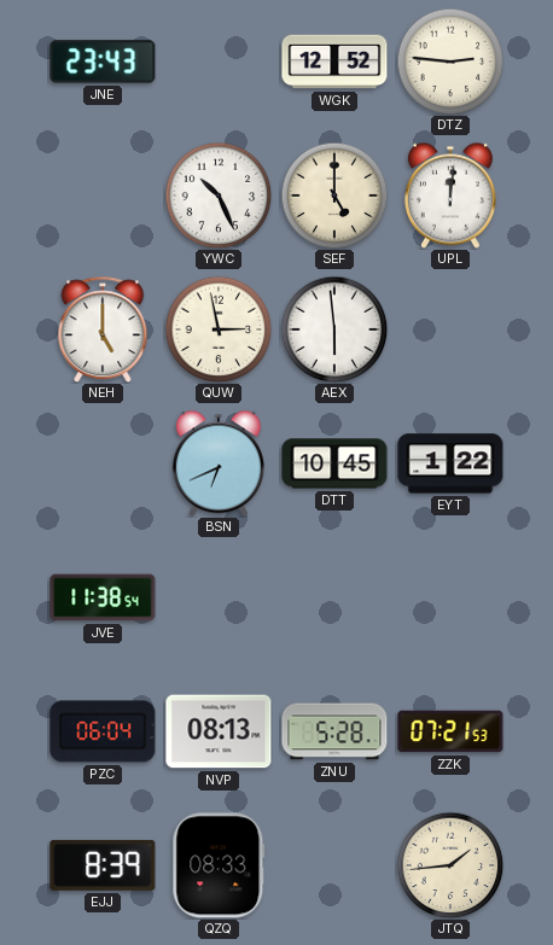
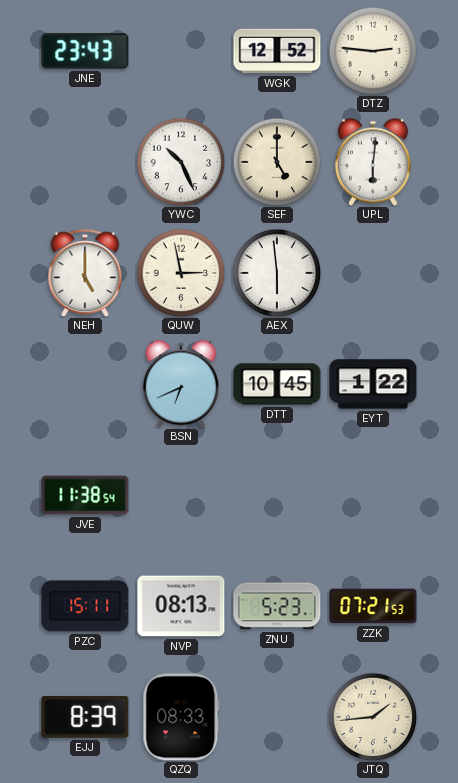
UPL: 12:01 -> 6:01 (373, 162)
PZC: 06:04 -> 15:11 (85, 606)
ZNU: 5:28 -> 5:23 (277, 606)
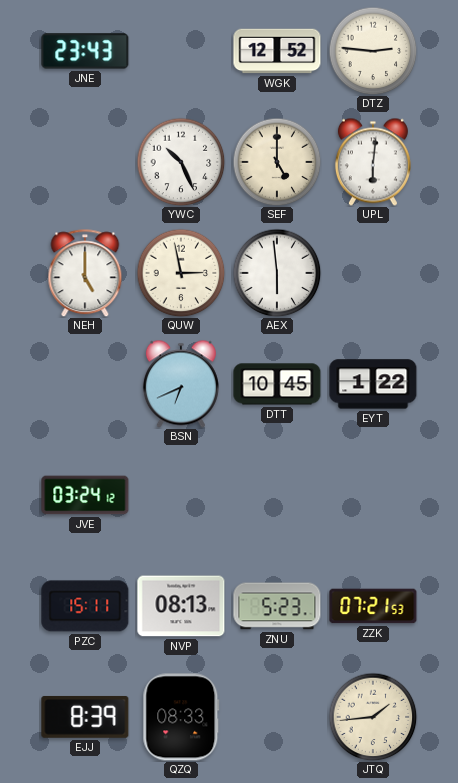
JVE: 11:38 -> 03:24 (85, 495)
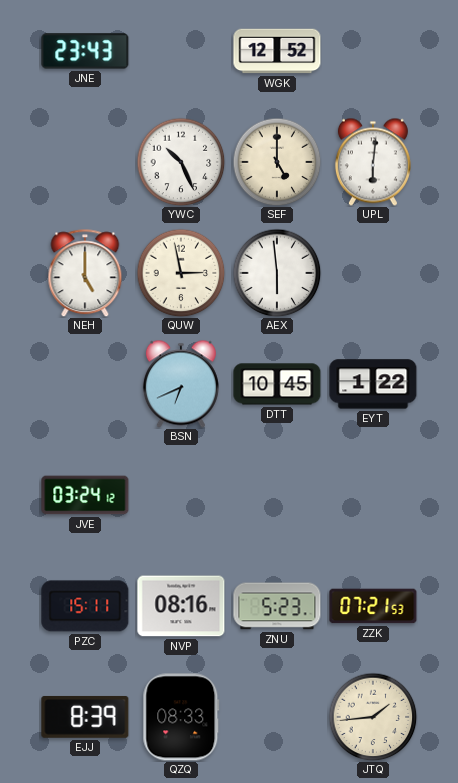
DTZ: 2:46 -> none (373, 51)
NVP: 08:13 -> 08:16 (181, 606)
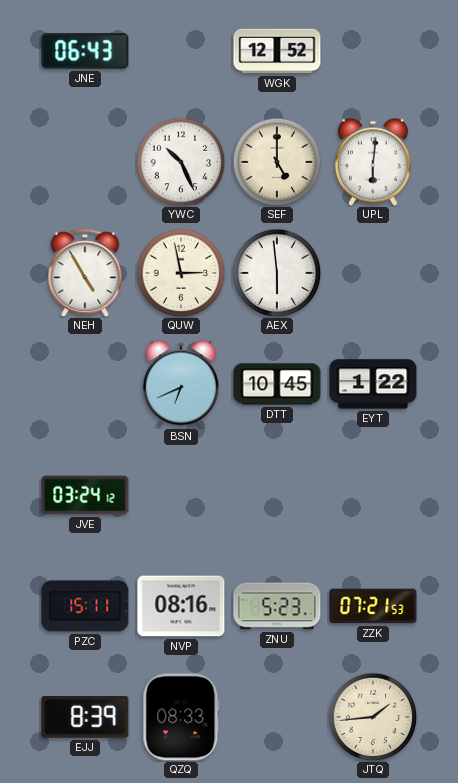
JNE: 23:43 -> 06:43 (85, 51)
NEH: 5:00 -> 4:55 (85, 273)
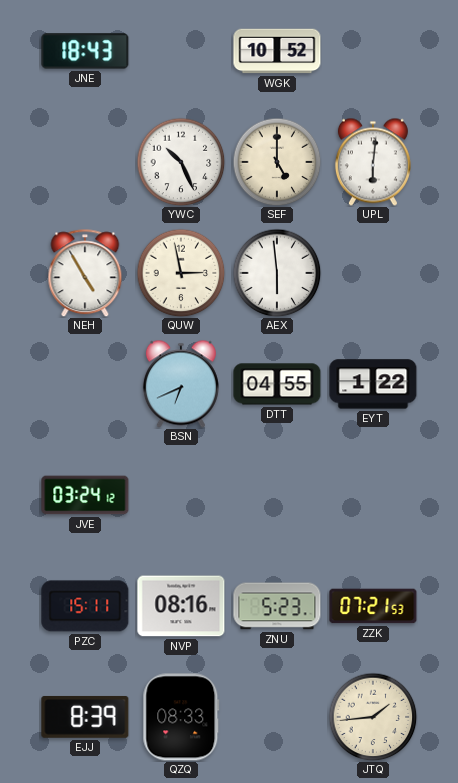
JNE: 06:43 -> 18:43 (85, 51)
WGK: 12:52 -> 10:52 (277, 51)
DTT: 10:45 -> 04:55 (277, 384)
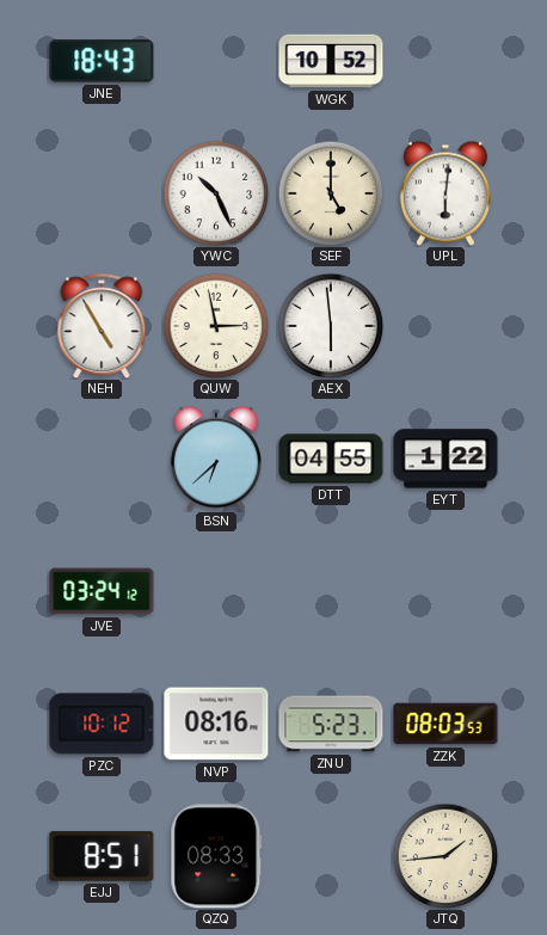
BSN: 6:41 -> 6:38 (216, 459)
PZC: 15:11 -> 10:12 (102, 724)
ZZK: 07:21 -> 08:03 (445, 724)
EJJ: 8:39 -> 8:51 (102, 856)
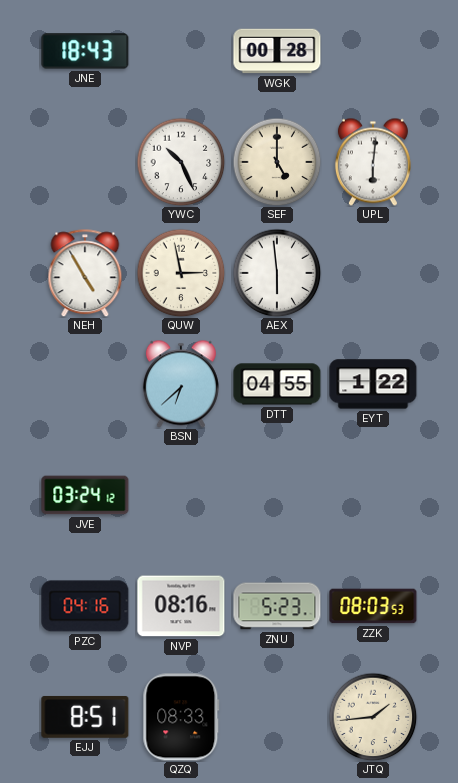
WGK: 10:52 -> 00:28 (277, 51)
PZC: 10:12 -> 04:16 (85, 606)
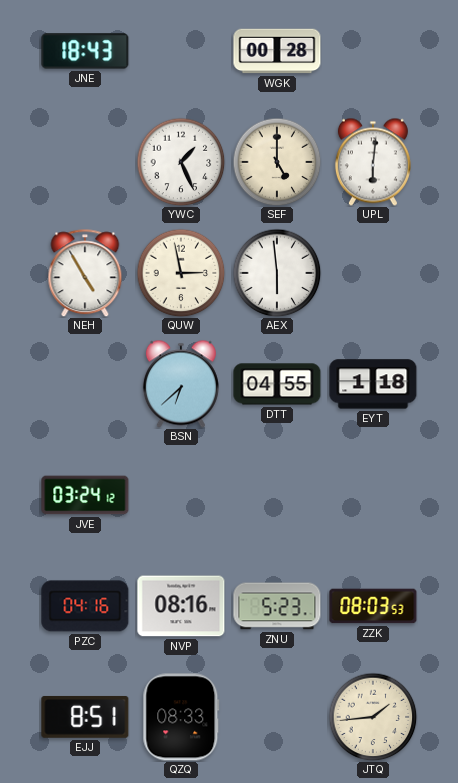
YWC: 10:26 -> 1:26 (181, 162)
EYT: 1:22 -> 1:18 (373, 384)
